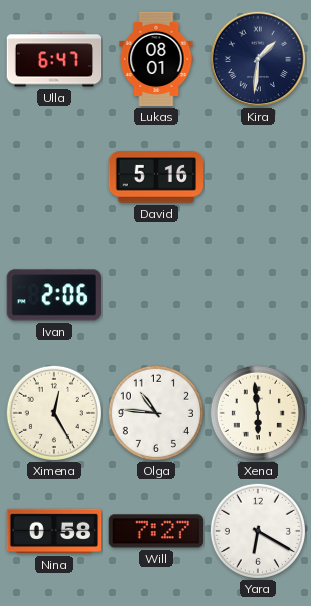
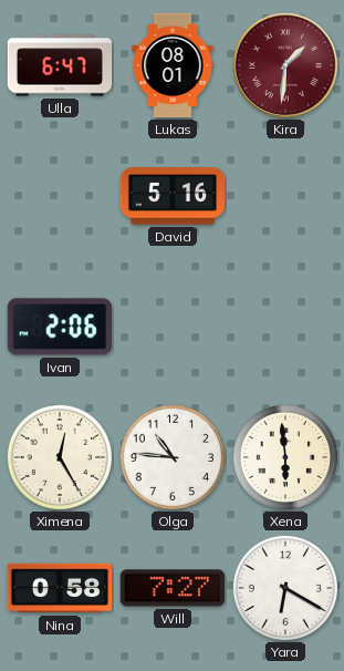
Kira dial: navy -> burgundy (284, 64)
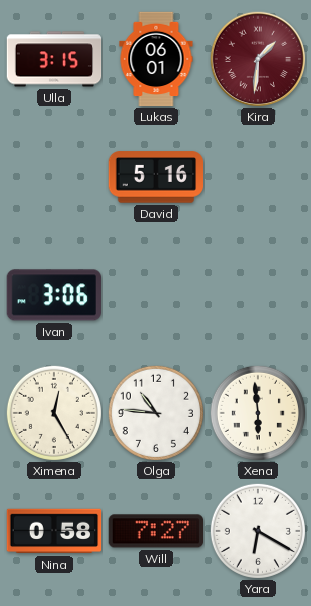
Ulla: 6:47 -> 3:15 (54, 59)
Lukas: 08:01 -> 06:01 (156, 59)
Ivan: 2:06 -> 3:06 (53, 295)
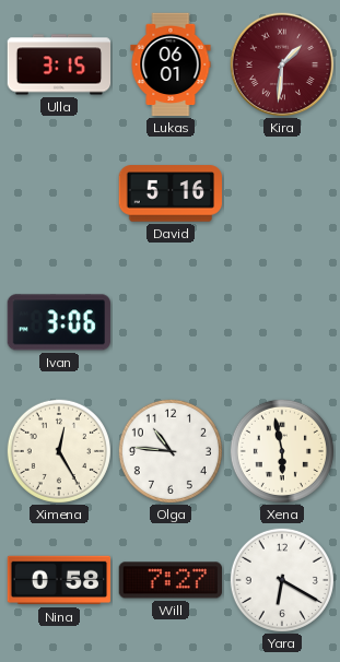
Xena: 5:59 -> 5:58 (282, 451)
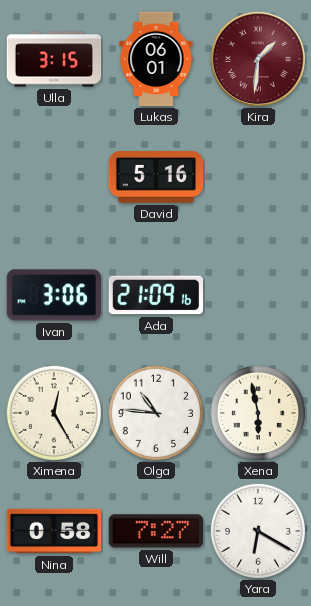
Ada: none -> 21:09 (155, 295)
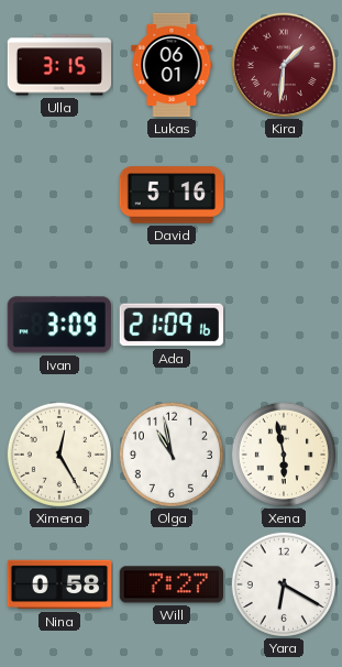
Ivan: 3:06 -> 3:09 (58, 325)
Olga: 10:46 -> 10:58 (172, 455)
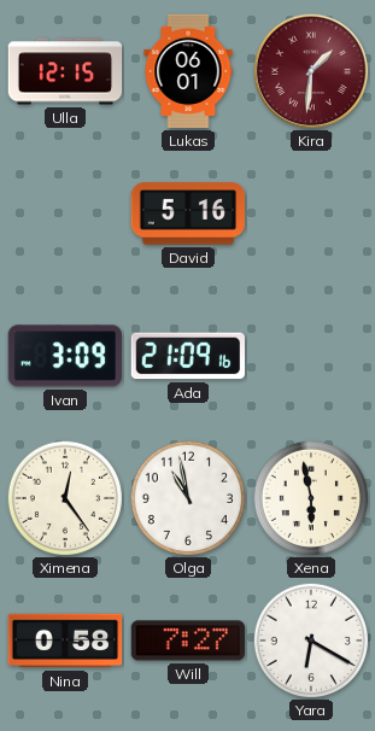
Ulla: 3:15 -> 12:15 (65, 71)
Ximena: 12:25 -> 12:24 (65, 498)
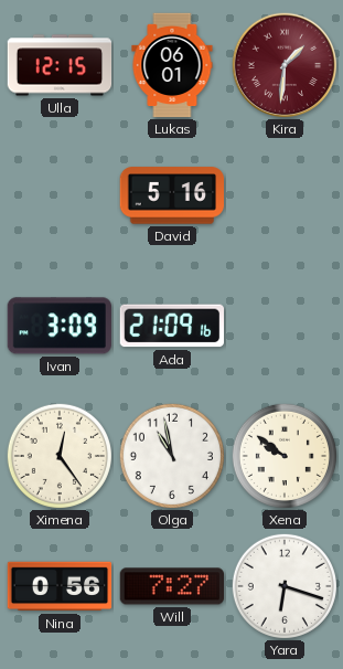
Xena: 5:58 -> 9:51 (285, 456)
Nina: 0:58 -> 0:56 (60, 586)
Yara: 6:20 -> 6:18 (285, 586)
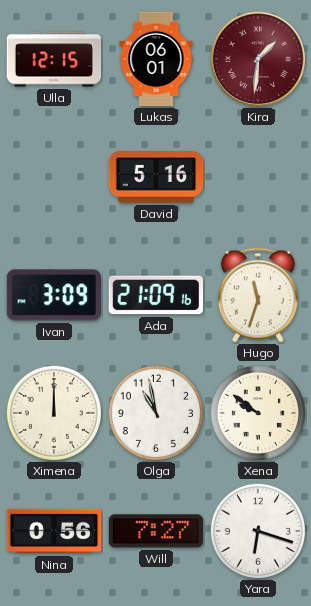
Hugo: none -> 11:33 (258, 295)
Ximena: 12:24 -> 12:00 (54, 413)
